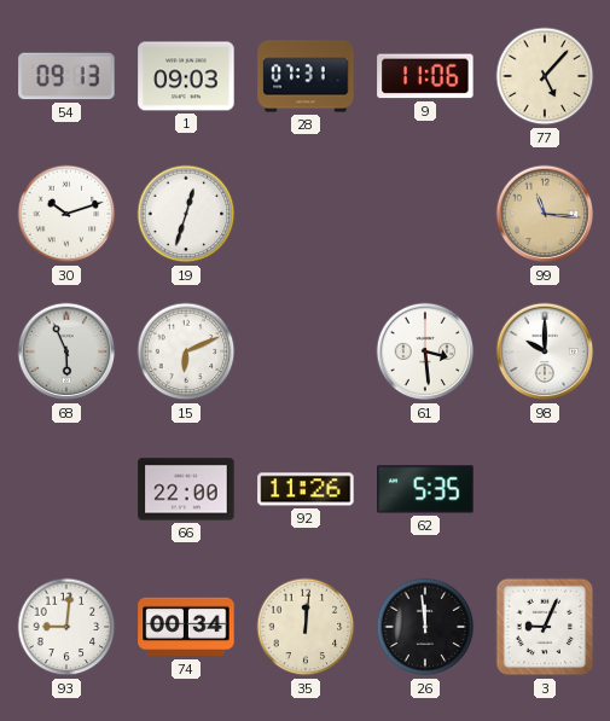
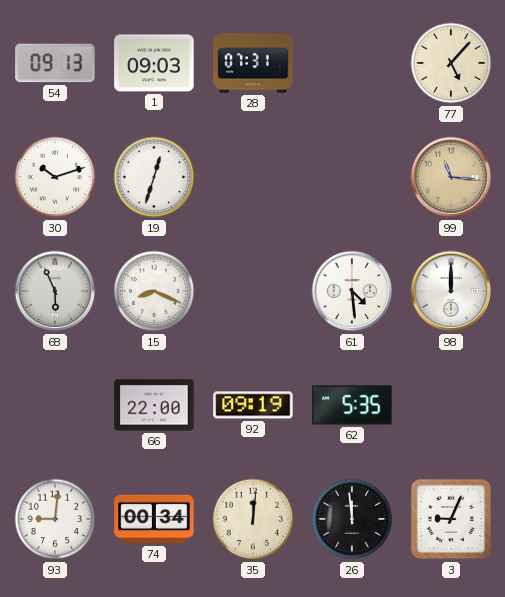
9: 11:06 -> none (425, 76)
15: 6:11 -> 8:19 (154, 291)
61: 3:29 -> 4:29 (352, 291)
98: 10:00 -> 12:00 (451, 291)
92: 11:26 -> 09:19 (253, 405)
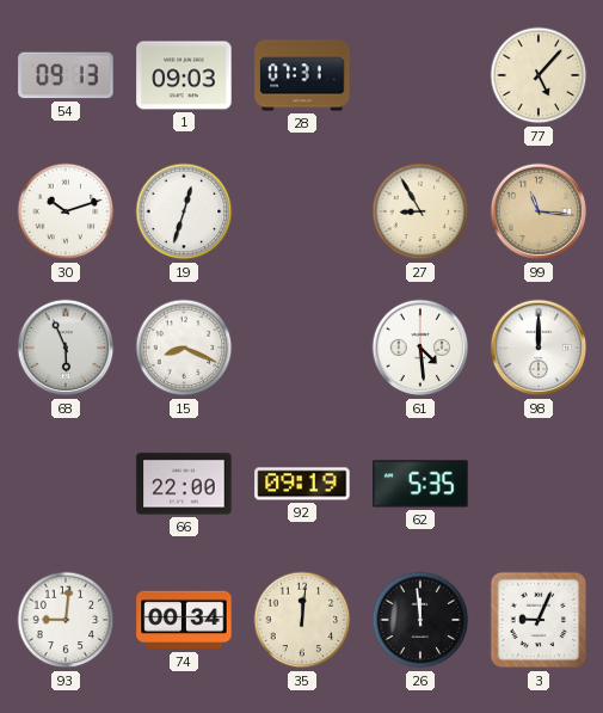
27: none -> 8:55 (420, 211)
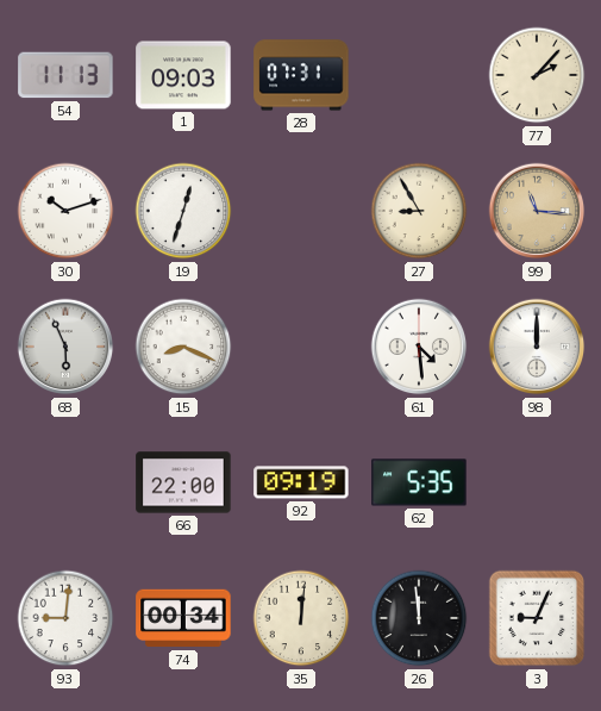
54: 09:13 -> 11:13 (65, 75)
77: 5:07 -> 2:07 (537, 75)
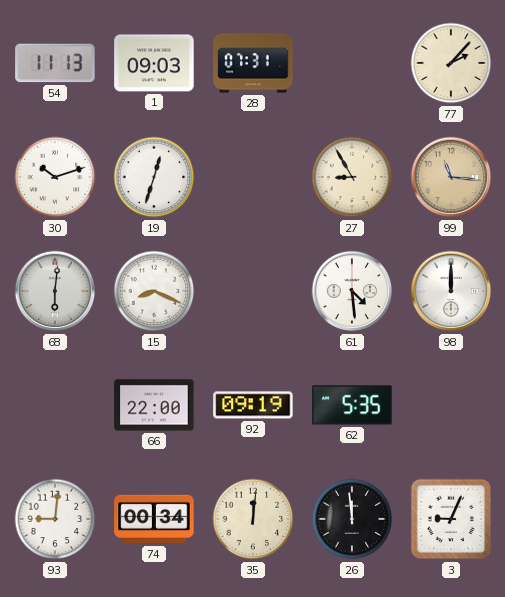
68: 5:56 -> 6:01 (55, 291)
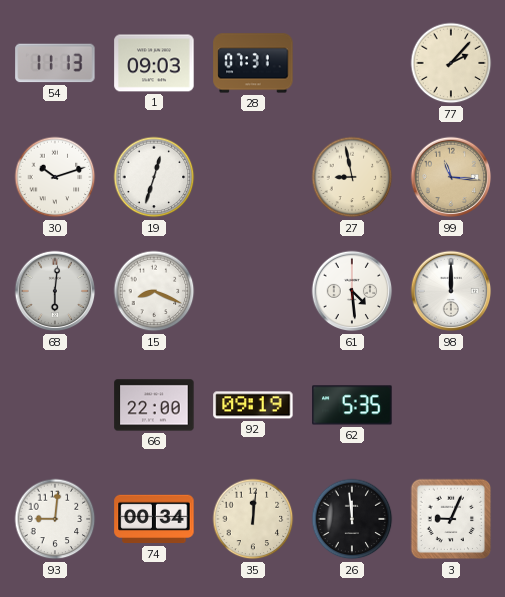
27: 8:55 -> 8:58 (352, 177)
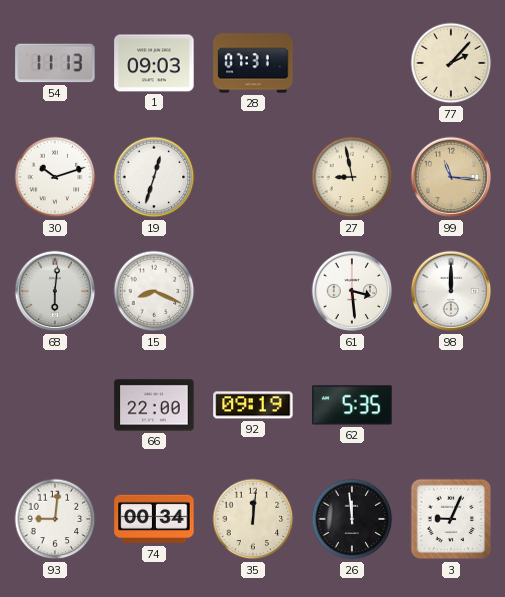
61: 4:29 -> 3:29 (352, 291)
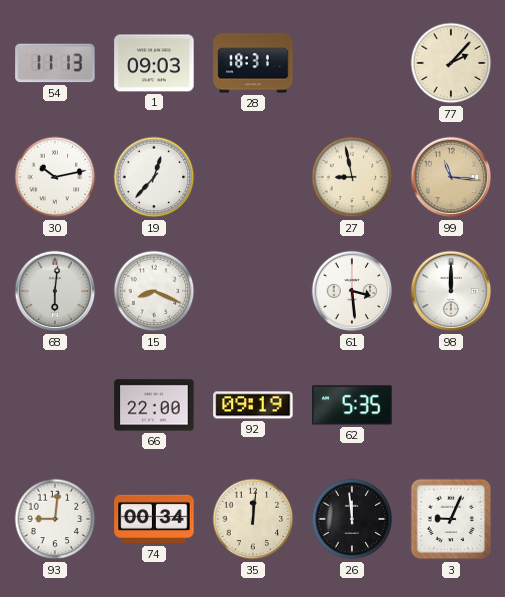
28: 07:31 -> 18:31 (253, 63)
30: 10:12 -> 10:13 (55, 177)
19: 12:33 -> 12:37 (154, 177)
